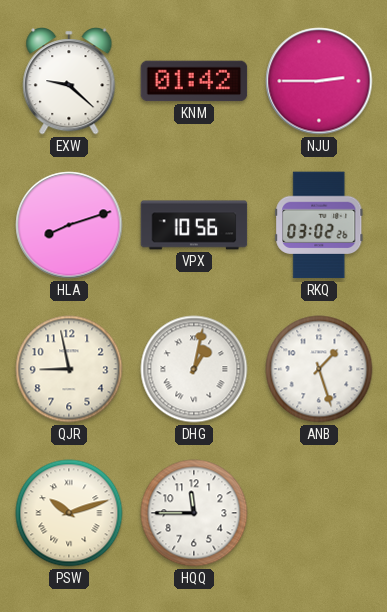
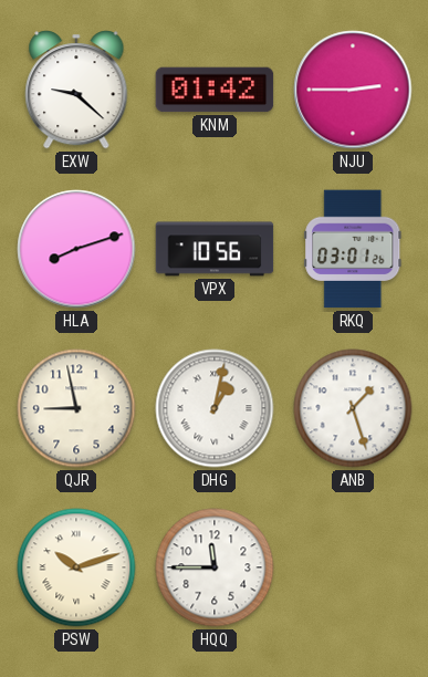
RKQ: 03:02 -> 03:01 (353, 249)
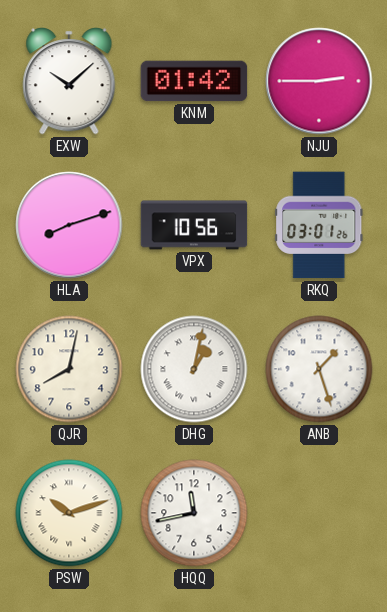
EXW: 9:22 -> 10:08 (69, 81)
QJR: 8:58 -> 8:02 (69, 369)
HQQ: 11:45 -> 11:43 (194, 513)
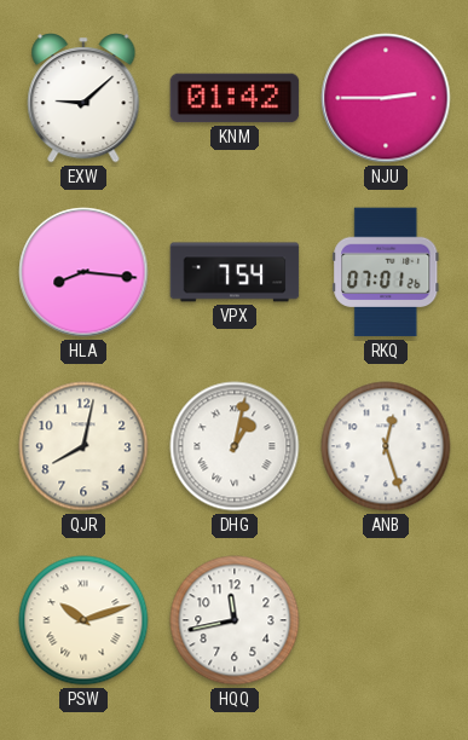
EXW: 10:08 -> 9:08 (83, 98)
HLA: 8:12 -> 8:16 (83, 272)
VPX: 10:56 -> 7:54 (235, 272)
RKQ: 03:01 -> 07:01 (386, 272)
ANB: 1:27 -> 12:27 (386, 446)
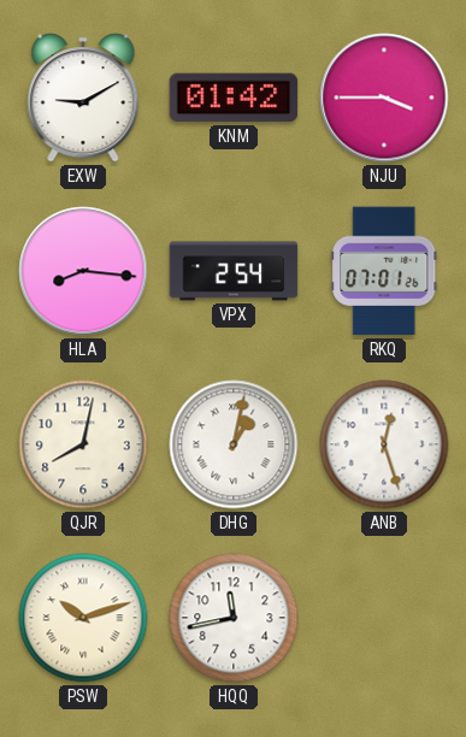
EXW: 9:08 -> 9:10 (83, 98)
NJU: 2:45 -> 3:45 (384, 98)
VPX: 7:54 -> 2:54 (234, 271)
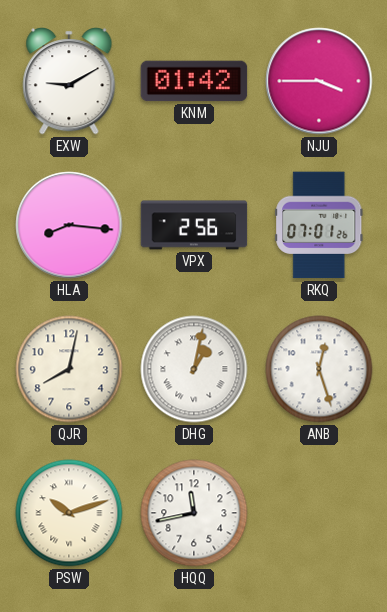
VPX: 2:54 -> 2:56 (194, 225)
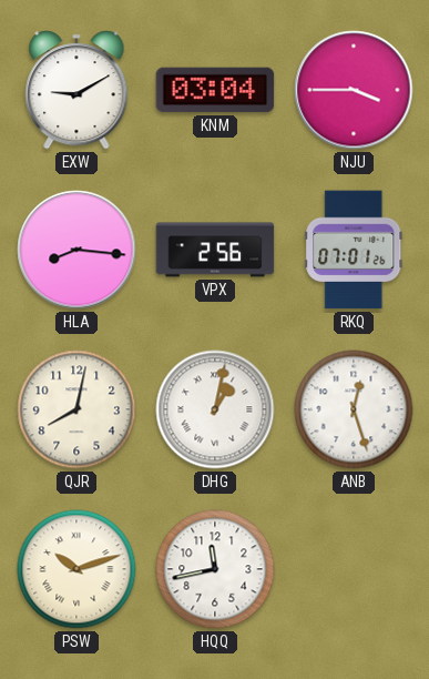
KNM: 01:42 -> 03:04 (215, 90)
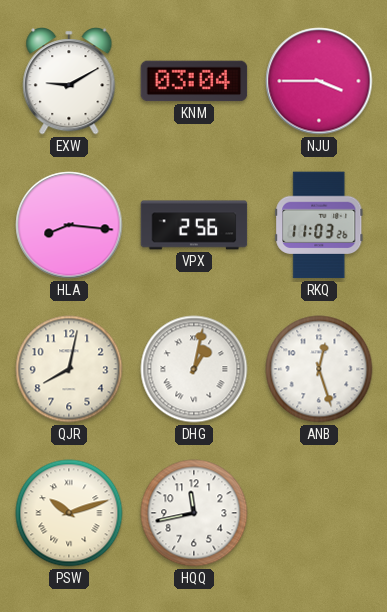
RKQ: 07:01 -> 11:03 (319, 225)
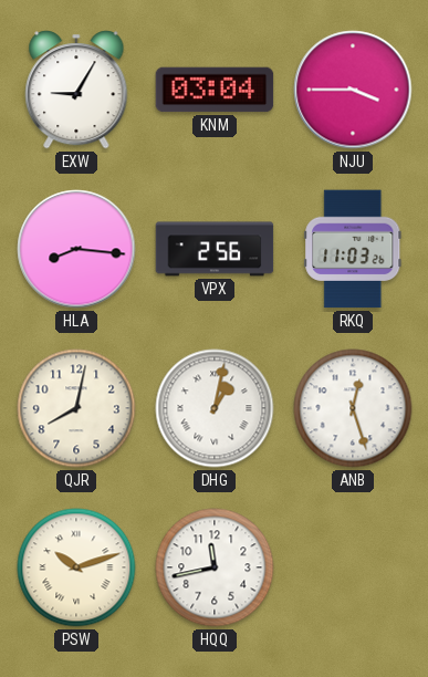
EXW: 9:10 -> 9:05 (76, 90)
